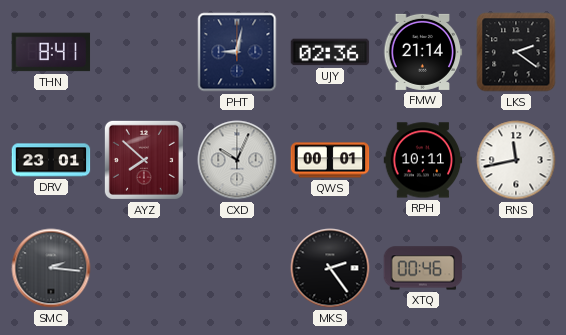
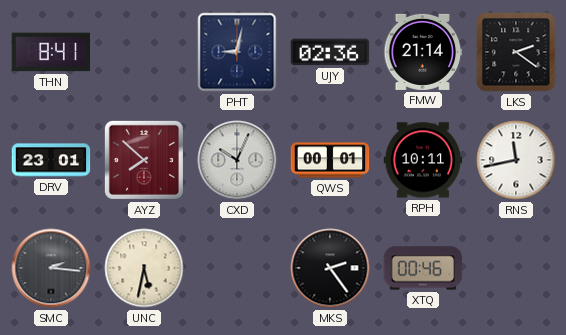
UNC: none -> 5:32 (144, 268)
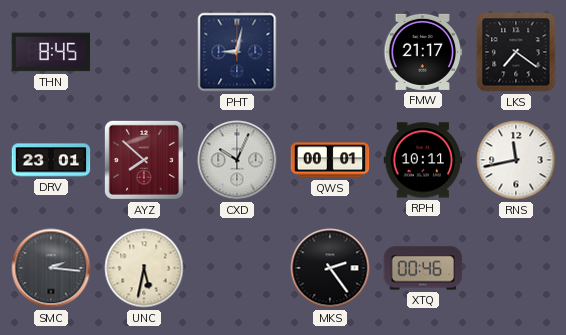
THN: 8:41 -> 8:45 (51, 52)
UJY: 02:36 -> none (330, 52)
FMW: 21:14 -> 21:17 (423, 52)
LKS: 2:21 -> 7:21 (516, 52)
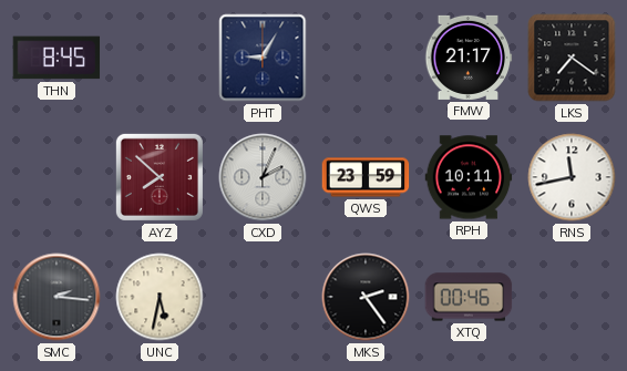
PHT: 9:02 -> 9:05 (263, 58)
DRV: 23:01 -> none (51, 160)
CXD: 10:04 -> 2:04 (263, 177)
QWS: 00:01 -> 23:59 (366, 177)
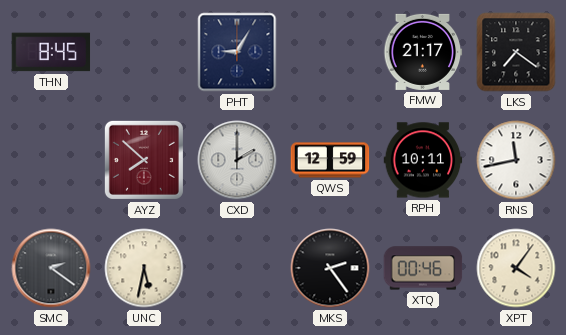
CXD: 2:04 -> 2:00 (237, 160)
QWS: 23:59 -> 12:59 (330, 160)
SMC: 2:16 -> 2:21 (51, 268)
XPT: none -> 4:06 (516, 268)
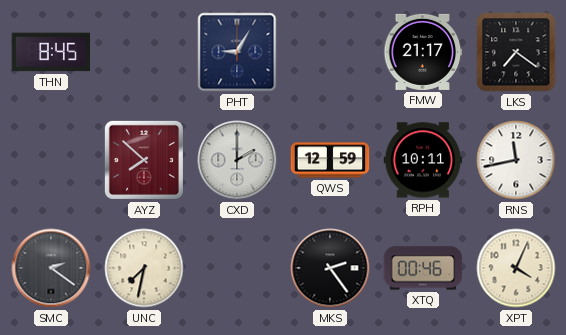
UNC: 5:32 -> 7:32 (144, 268)
XPT: 4:06 -> 4:04 (516, 268)
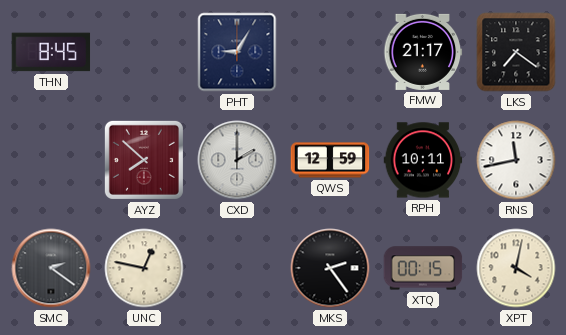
UNC: 7:32 -> 12:47 (144, 268)
XTQ: 00:46 -> 00:15 (423, 268)
XPT: 4:04 -> 4:02 (516, 268)
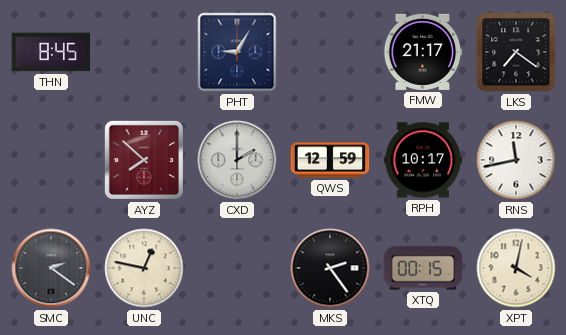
RPH: 10:11 -> 10:17 (423, 160)
